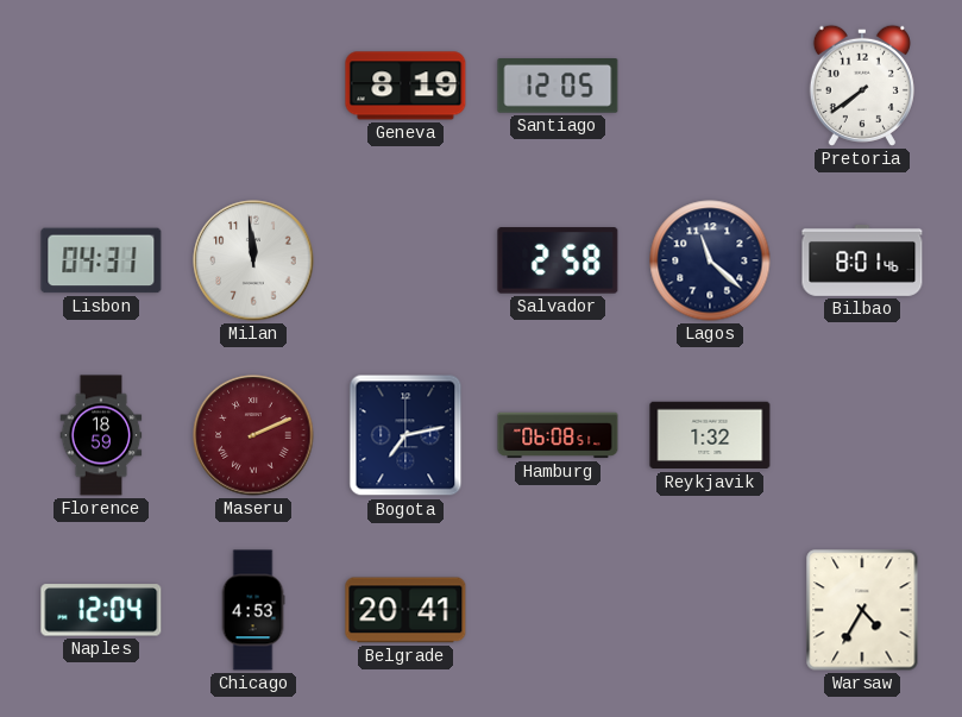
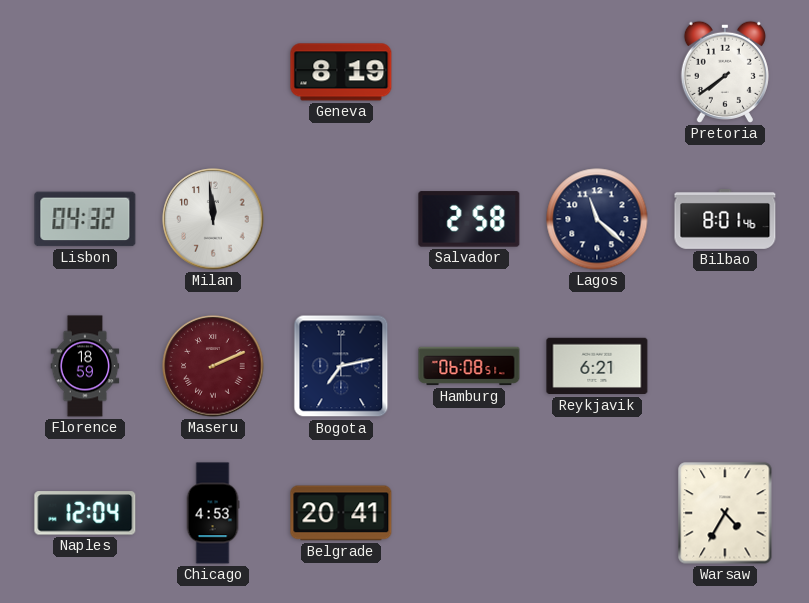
Santiago: 12:05 -> none (558, 86)
Lisbon: 04:31 -> 04:32 (85, 219)
Reykjavik: 1:32 -> 6:21 (597, 366)
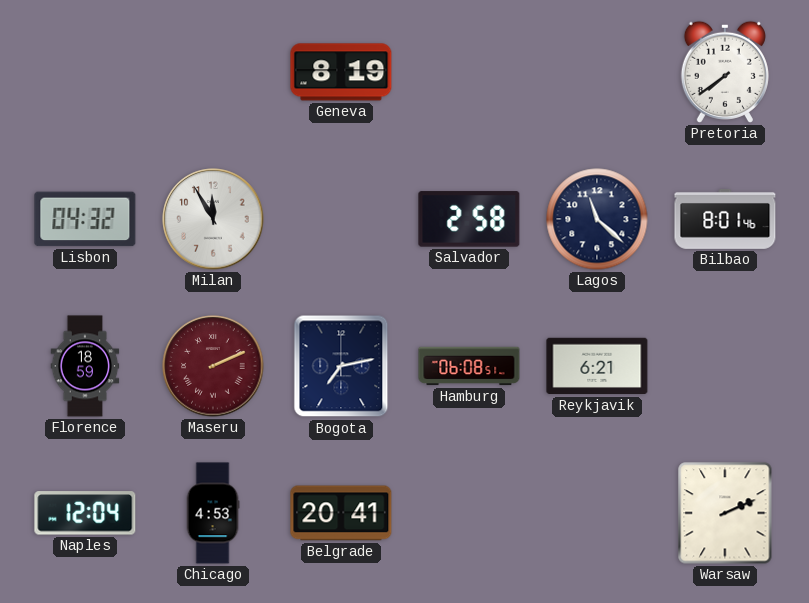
Milan: 11:59 -> 11:55 (213, 219)
Warsaw: 4:35 -> 2:11 (725, 513)
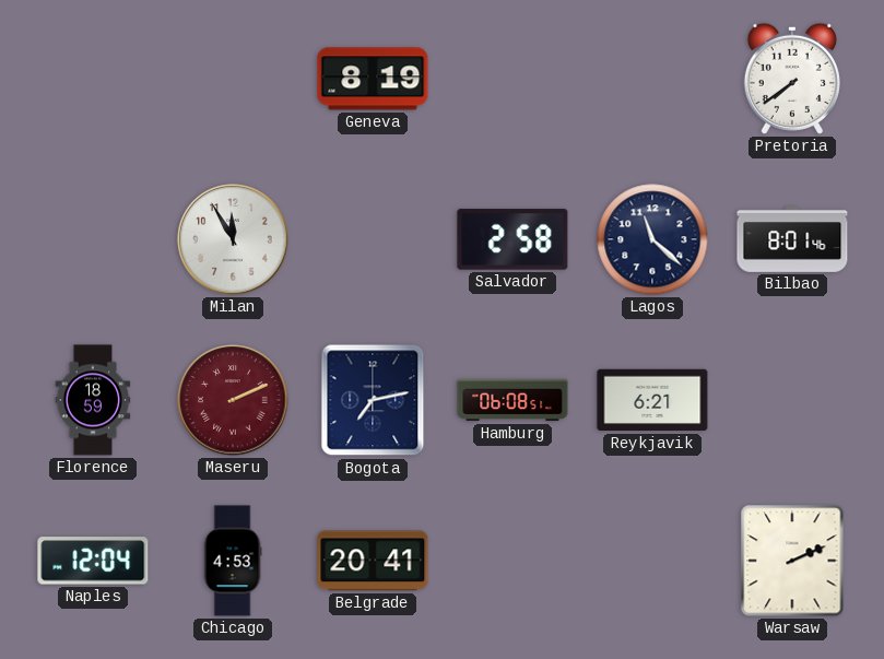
Lisbon: 04:32 -> none (85, 219)
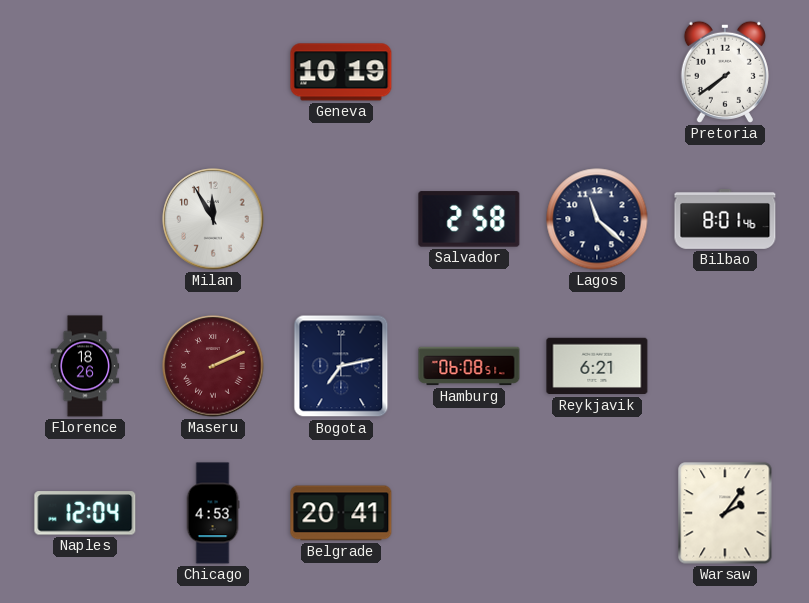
Geneva: 8:19 -> 10:19 (341, 72)
Florence: 18:59 -> 18:26 (85, 366)
Warsaw: 2:11 -> 2:06 (725, 513)
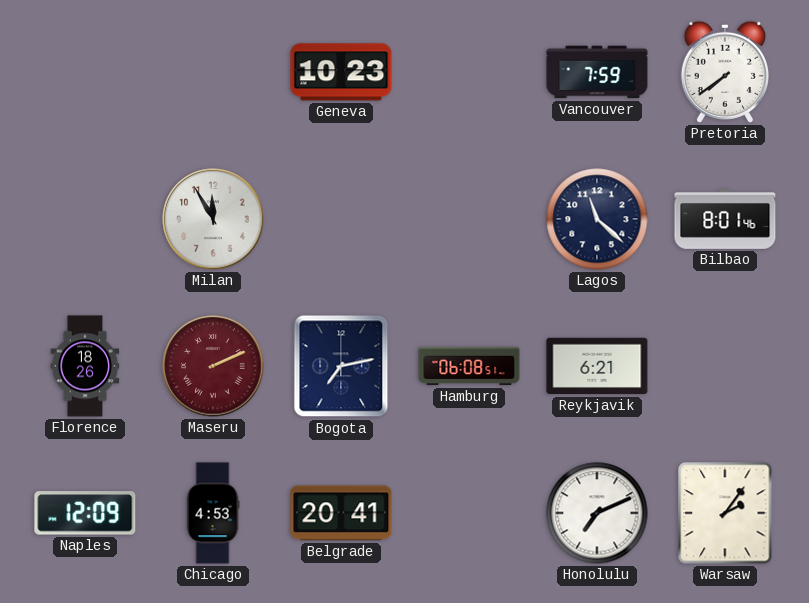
Geneva: 10:19 -> 10:23 (341, 72)
Vancouver: none -> 7:59 (597, 72)
Salvador: 2:58 -> none (469, 219)
Naples: 12:04 -> 12:09 (85, 513)
Honolulu: none -> 7:11 (597, 513)
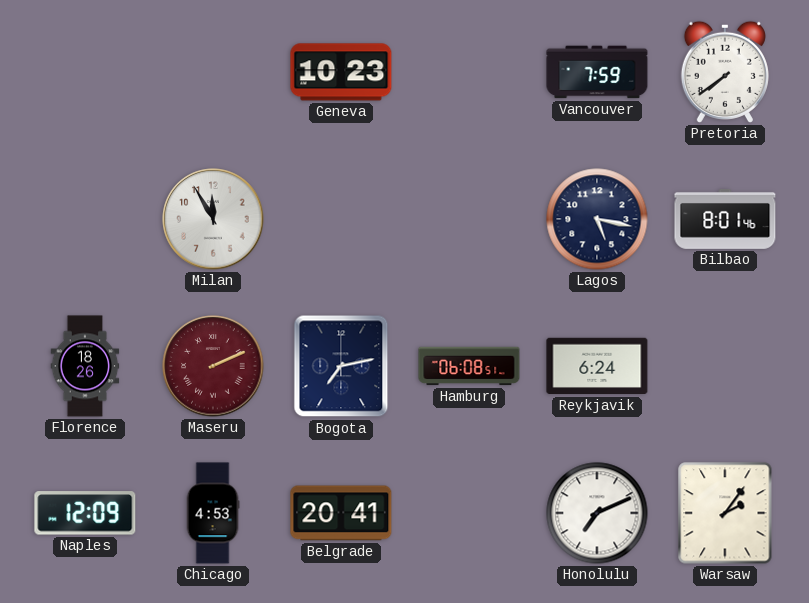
Lagos: 11:22 -> 5:17 (597, 219)
Reykjavik: 6:21 -> 6:24 (597, 366)
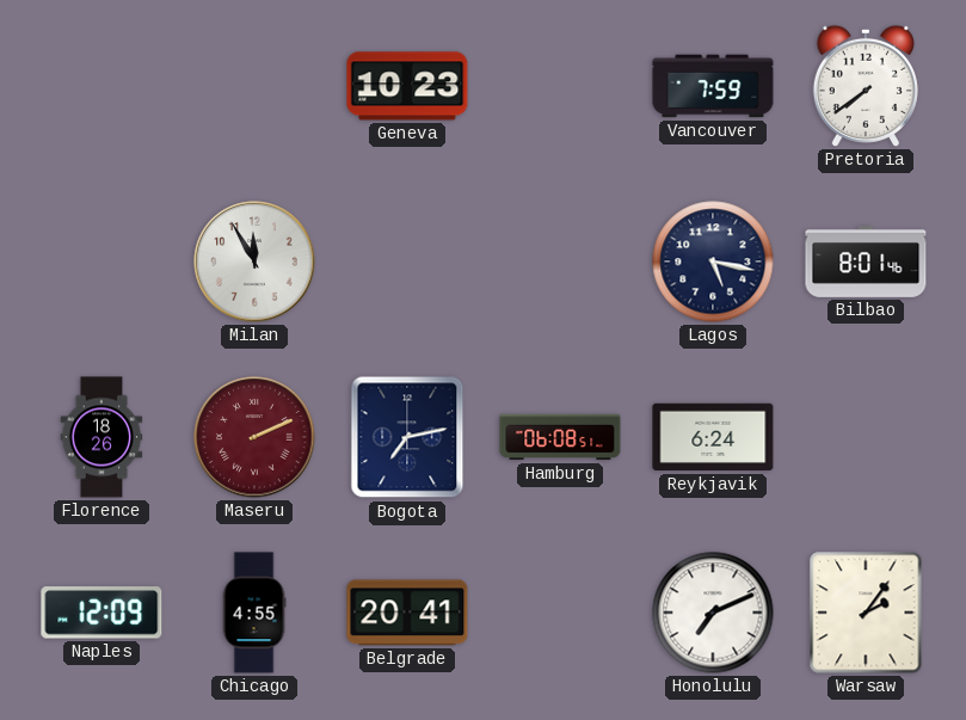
Chicago: 4:53 -> 4:55 (254, 613)
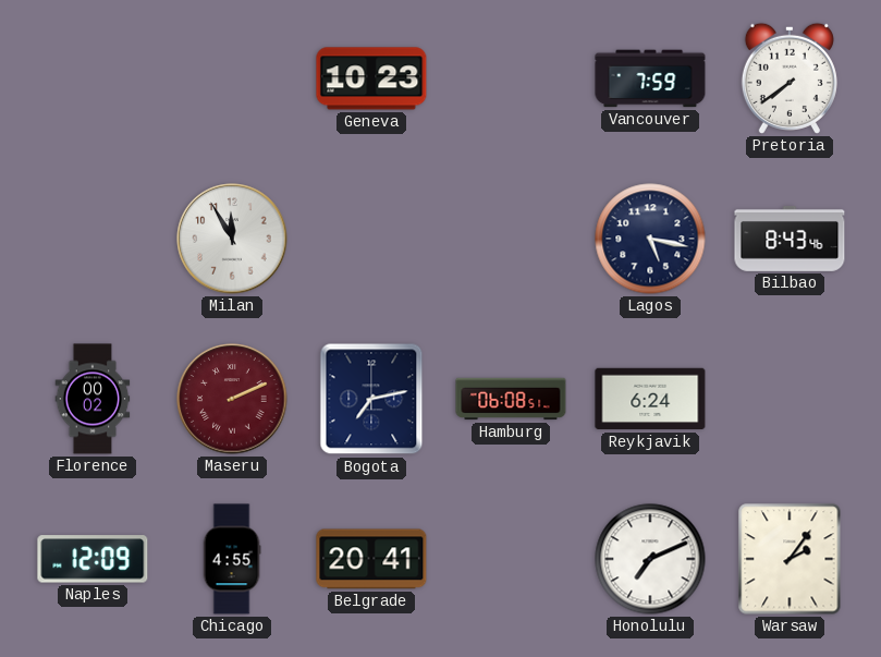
Bilbao: 8:01 -> 8:43 (790, 239)
Florence: 18:26 -> 00:02 (93, 399)
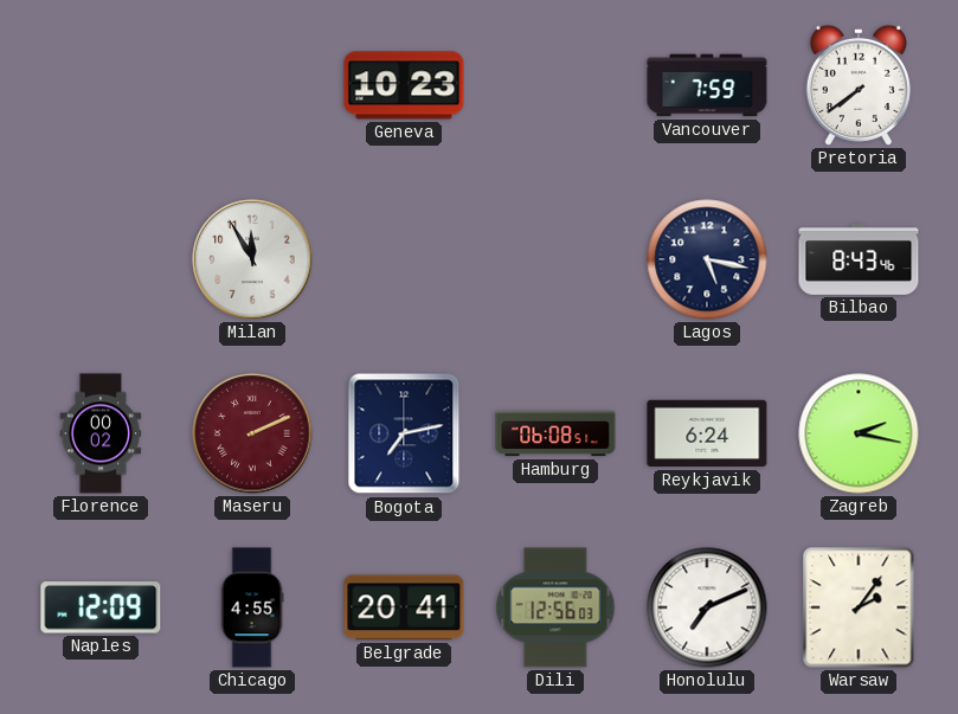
Zagreb: none -> 2:17 (859, 433)
Dili: none -> 12:56 (555, 607)
